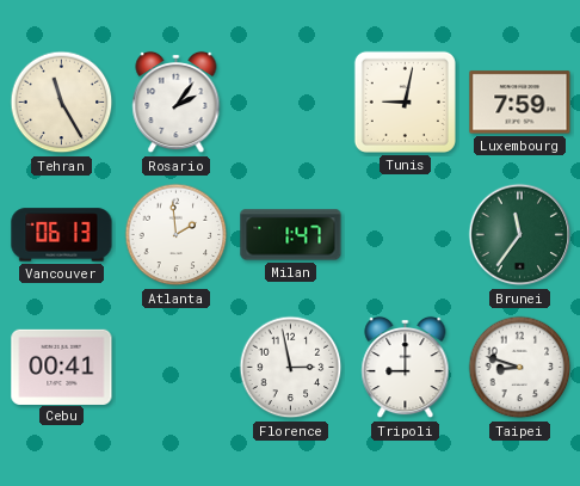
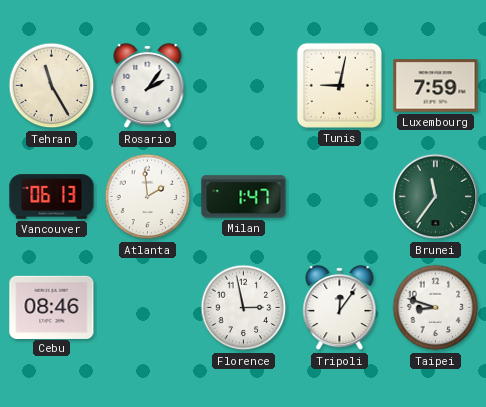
Cebu: 00:41 -> 08:46 (52, 307)
Tripoli: 9:00 -> 12:06 (340, 308)
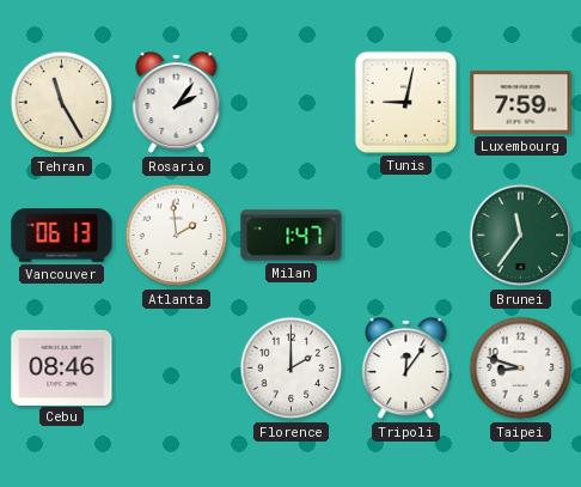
Florence: 2:58 -> 2:00 (292, 369)
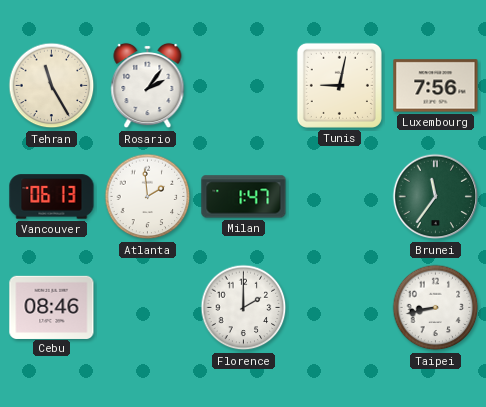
Luxembourg: 7:59 -> 7:56 (436, 86)
Tripoli: 12:06 -> none (406, 369)
Taipei: 8:48 -> 8:43 (436, 308)
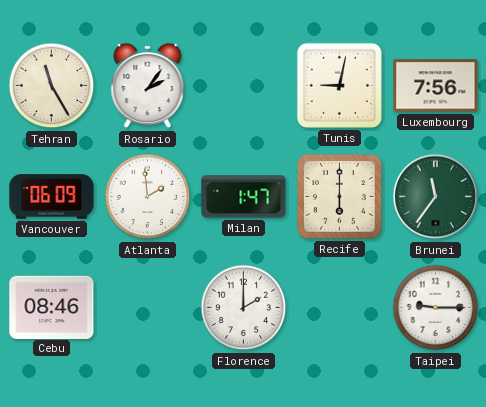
Vancouver: 06:13 -> 06:09 (52, 197)
Recife: none -> 6:00 (340, 197)
Taipei: 8:43 -> 9:15 (436, 308)
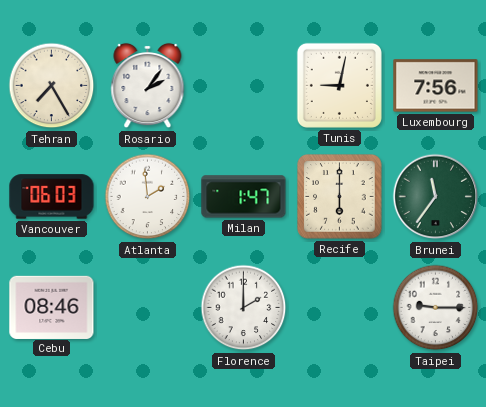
Tehran: 11:25 -> 7:25 (52, 86)
Vancouver: 06:09 -> 06:03 (52, 197)
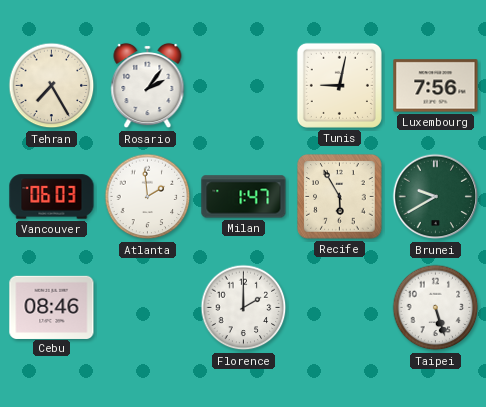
Recife: 6:00 -> 5:55 (340, 197)
Brunei: 11:36 -> 9:40 (436, 197)
Taipei: 9:15 -> 5:27 (436, 308)
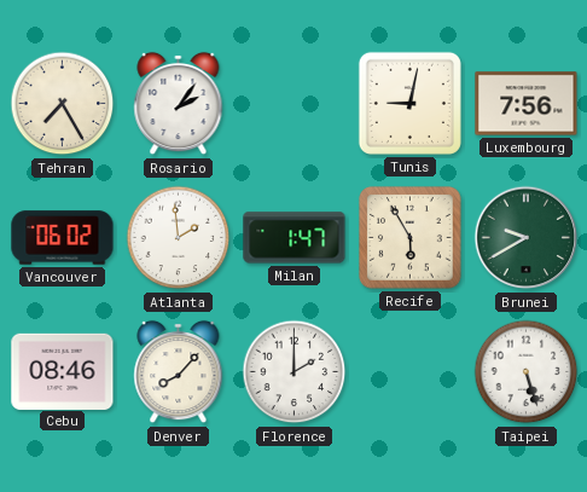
Vancouver: 06:03 -> 06:02 (63, 238)
Denver: none -> 8:07 (179, 372)
